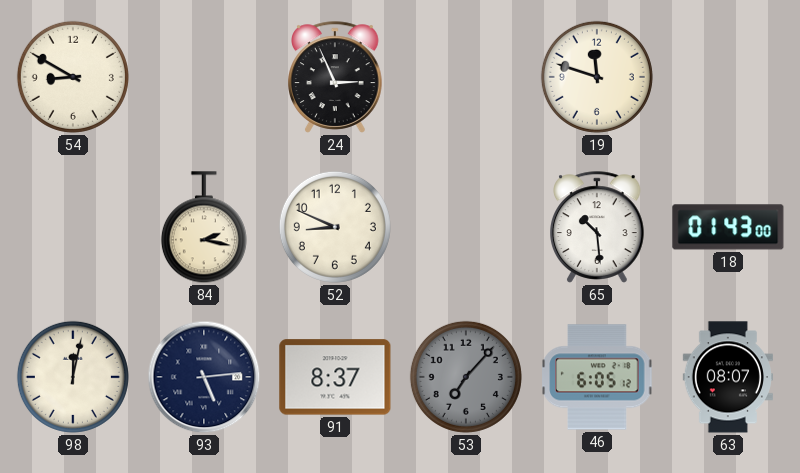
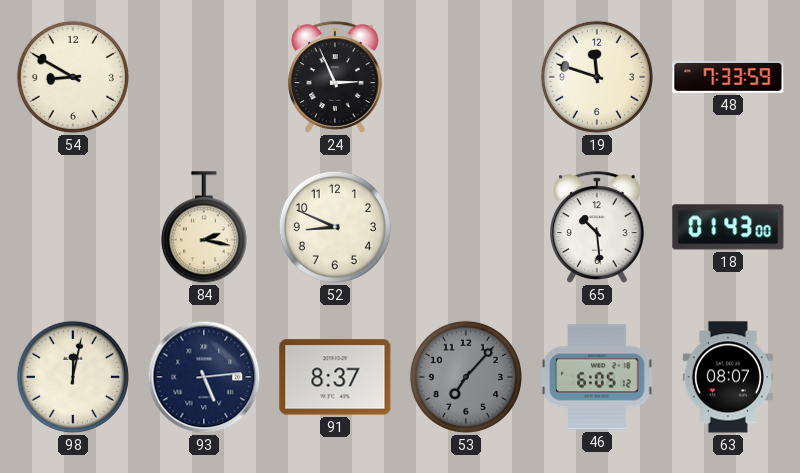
48: none -> 7:33 (728, 77)
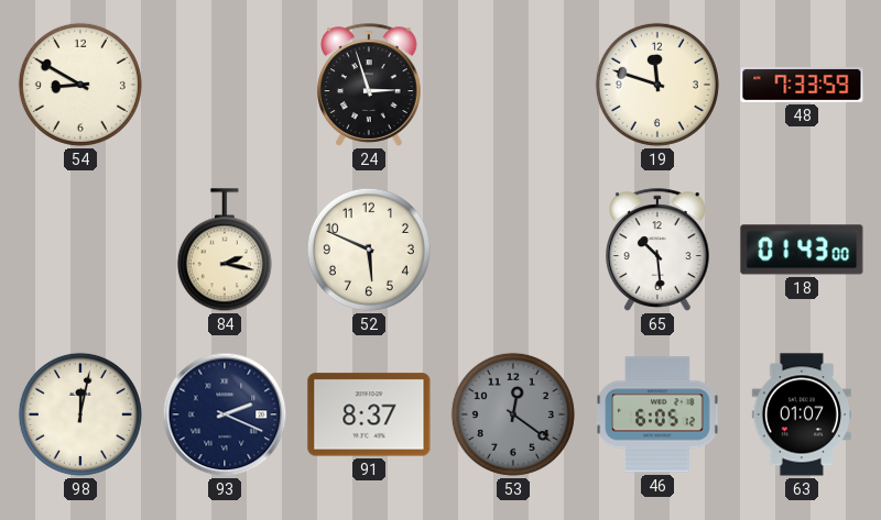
24: 2:56 -> 2:57 (370, 85)
52: 8:49 -> 5:49 (369, 250)
93: 5:14 -> 2:19 (225, 414)
53: 7:07 -> 12:21 (513, 414)
63: 08:07 -> 01:07 (802, 414)
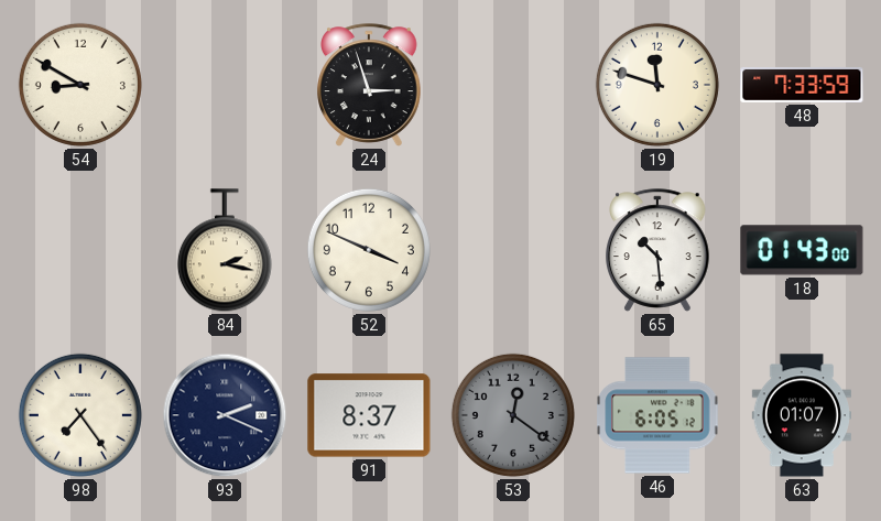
52: 5:49 -> 3:49 (369, 250)
98: 12:02 -> 7:24 (80, 415)
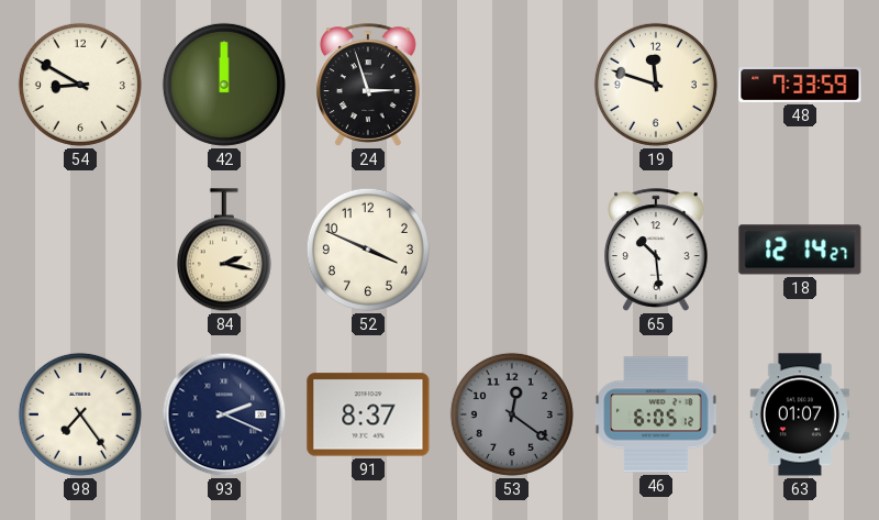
42: none -> 12:00 (224, 85)
18: 01:43 -> 12:14 (800, 250)
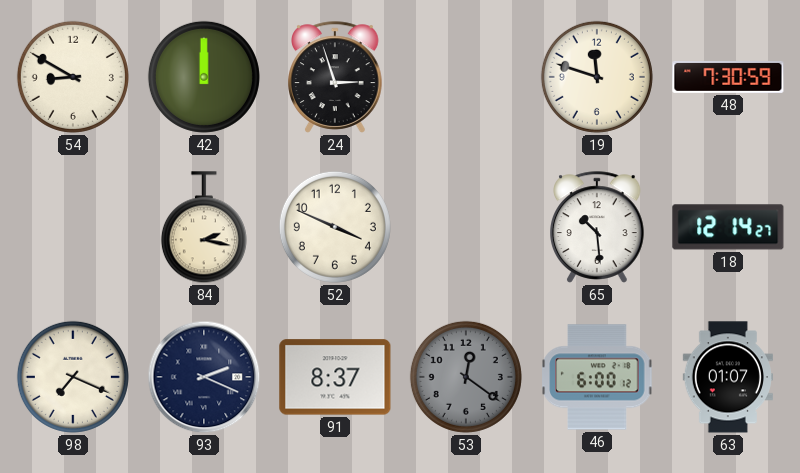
48: 7:33 -> 7:30 (728, 77)
98: 7:24 -> 7:19 (73, 377)
46: 6:05 -> 6:00 (597, 377)
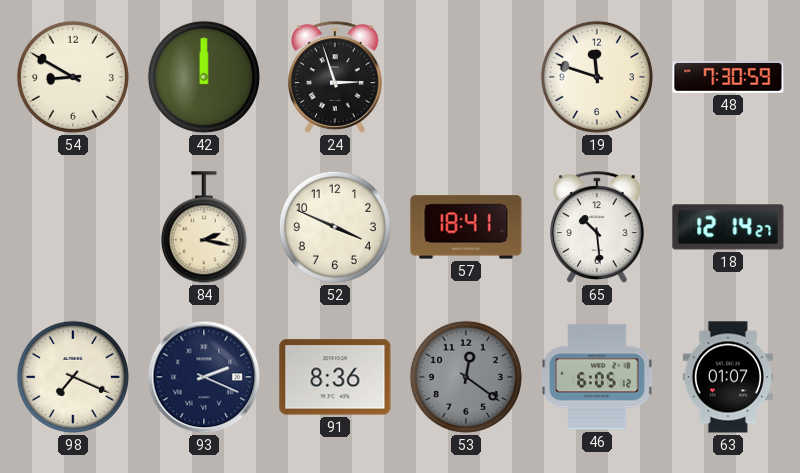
57: none -> 18:41 (466, 227)
91: 8:37 -> 8:36 (335, 377)
46: 6:00 -> 6:05 (597, 377)
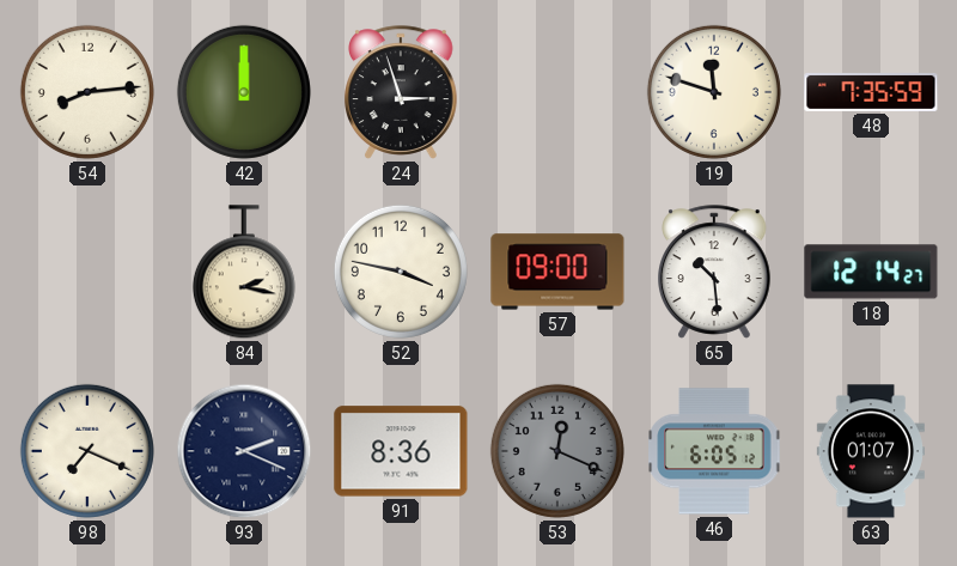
54: 8:50 -> 8:14 (87, 92)
48: 7:30 -> 7:35 (871, 92)
52: 3:49 -> 3:47 (401, 272)
57: 18:41 -> 09:00 (557, 272)
53: 12:21 -> 12:19 (557, 451)
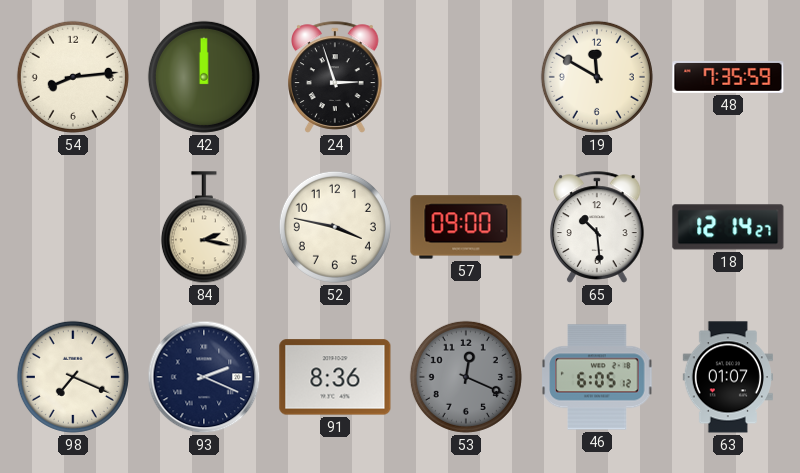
19: 11:48 -> 11:50 (597, 77)
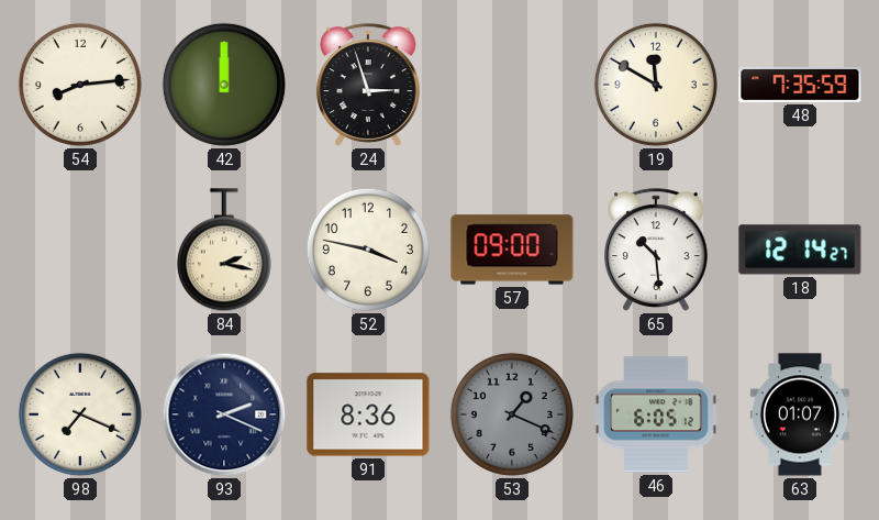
53: 12:19 -> 1:19 (512, 414)
